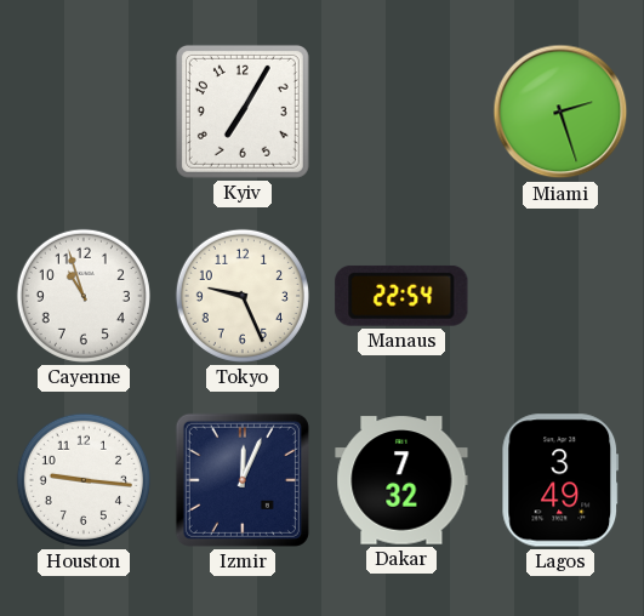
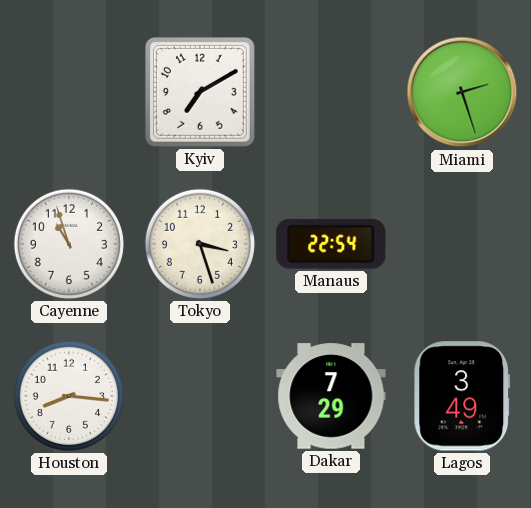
Kyiv: 7:05 -> 7:10 (200, 92)
Tokyo: 9:26 -> 3:27 (200, 244)
Houston: 9:16 -> 8:16 (69, 396)
Izmir: 12:04 -> none (243, 480)
Dakar: 7:32 -> 7:29 (331, 396)
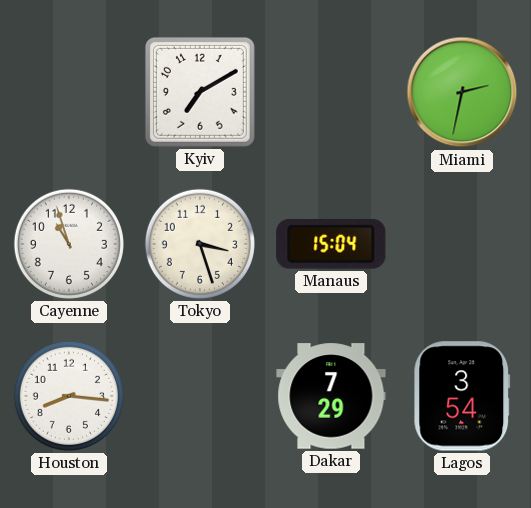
Miami: 2:27 -> 2:32 (462, 92)
Manaus: 22:54 -> 15:04 (331, 244)
Lagos: 3:49 -> 3:54 (462, 396)
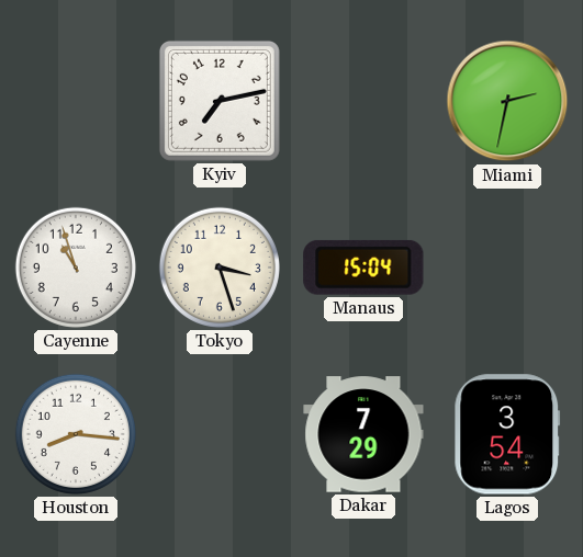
Kyiv: 7:10 -> 7:13 (220, 101)
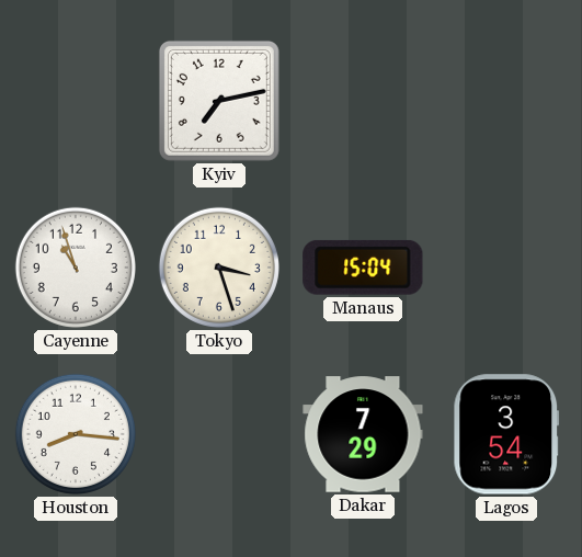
Miami: 2:32 -> none (507, 101)
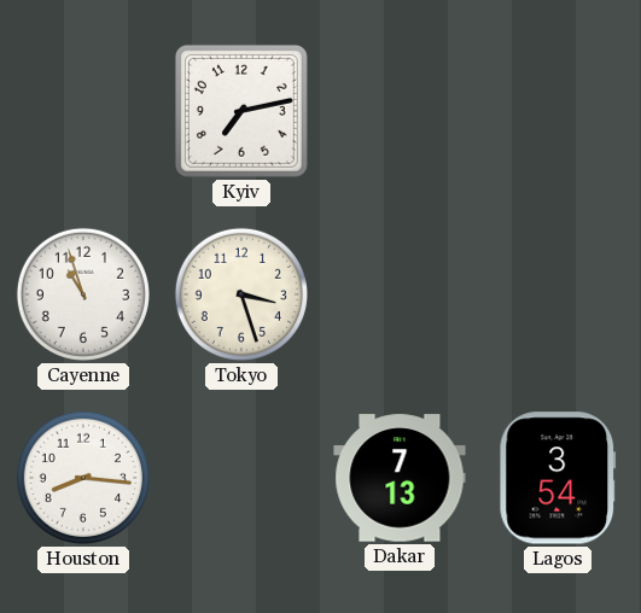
Manaus: 15:04 -> none (363, 268)
Dakar: 7:29 -> 7:13 (400, 478)
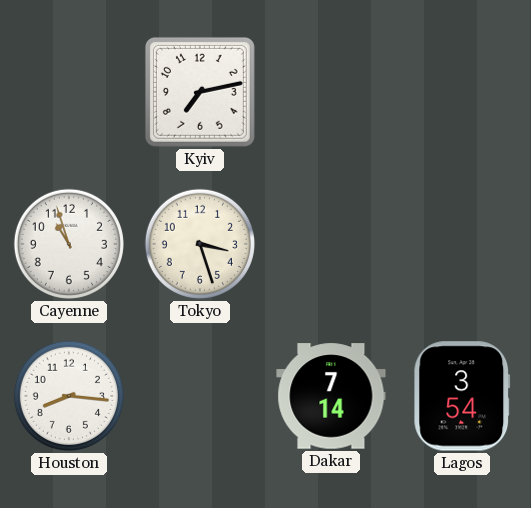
Dakar: 7:13 -> 7:14 (331, 396)
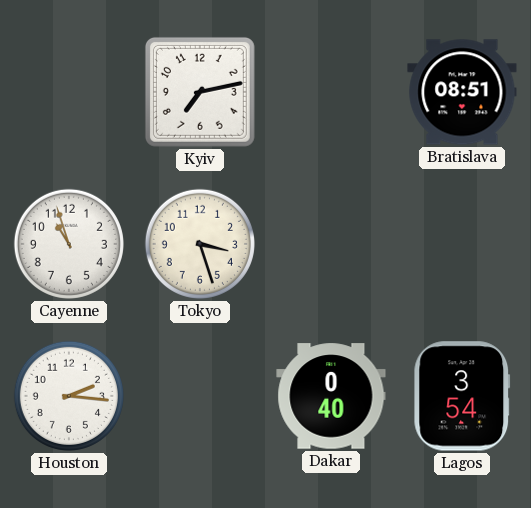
Bratislava: none -> 08:51 (462, 92)
Houston: 8:16 -> 2:16 (69, 396)
Dakar: 7:14 -> 0:40 (331, 396)
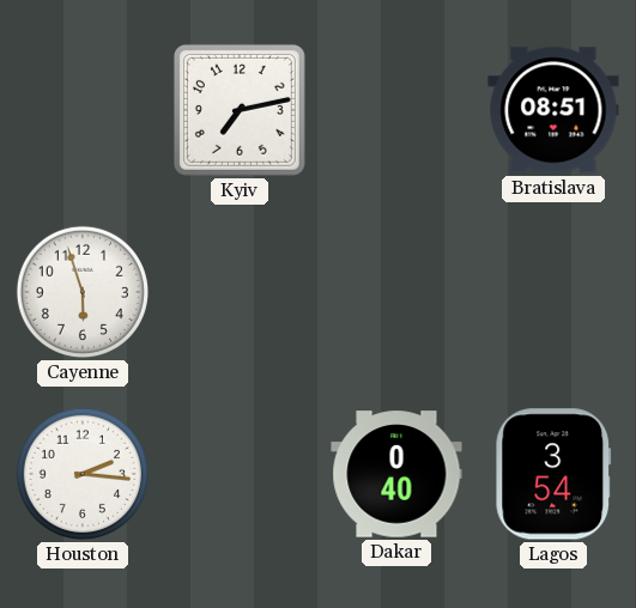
Cayenne: 10:57 -> 5:57 (83, 292)
Tokyo: 3:27 -> none (200, 244)
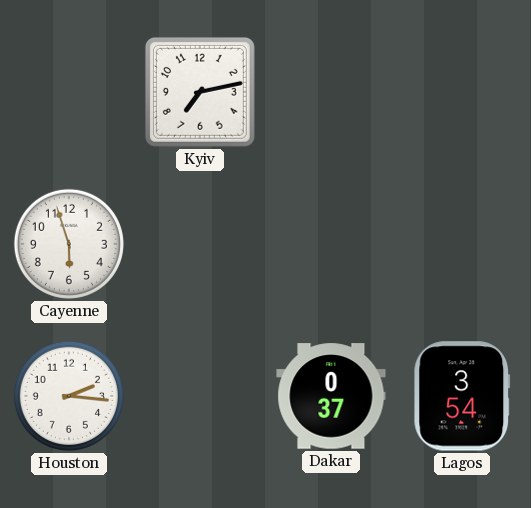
Bratislava: 08:51 -> none (553, 110)
Dakar: 0:40 -> 0:37 (331, 396)
